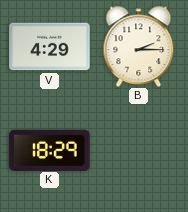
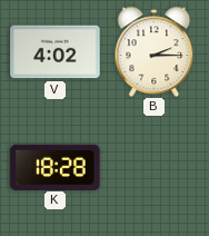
V: 4:29 -> 4:02 (56, 52)
K: 18:29 -> 18:28 (56, 167)
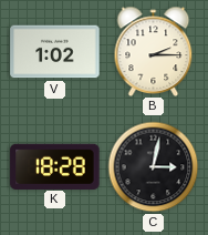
V: 4:02 -> 1:02 (55, 52)
C: none -> 3:02 (154, 167)
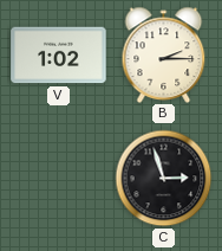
K: 18:28 -> none (55, 166)
C: 3:02 -> 2:57 (164, 179)
